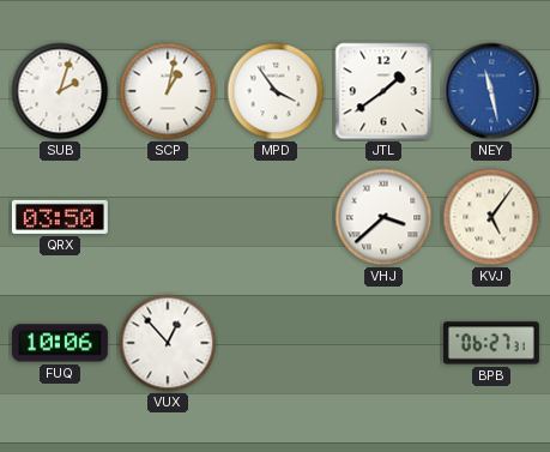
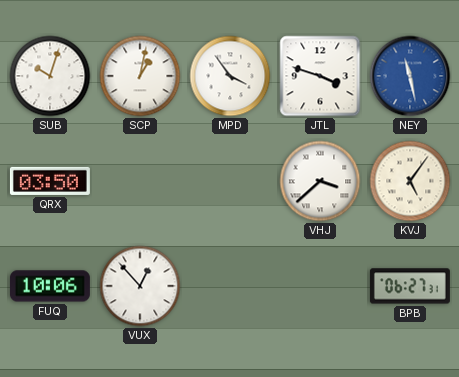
SUB: 2:03 -> 10:03 (50, 76)
JTL: 1:39 -> 3:48 (320, 76)
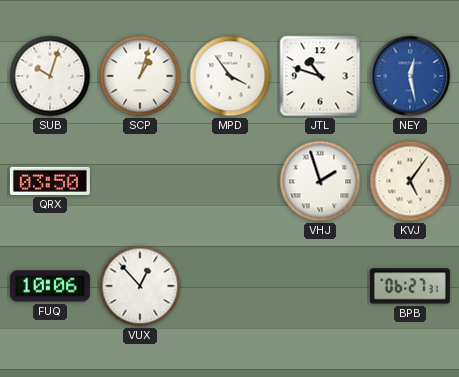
SCP: 1:02 -> 1:03 (140, 76)
JTL: 3:48 -> 10:48 (320, 76)
NEY: 11:28 -> 12:28 (410, 76)
VHJ: 3:38 -> 1:57 (320, 181)
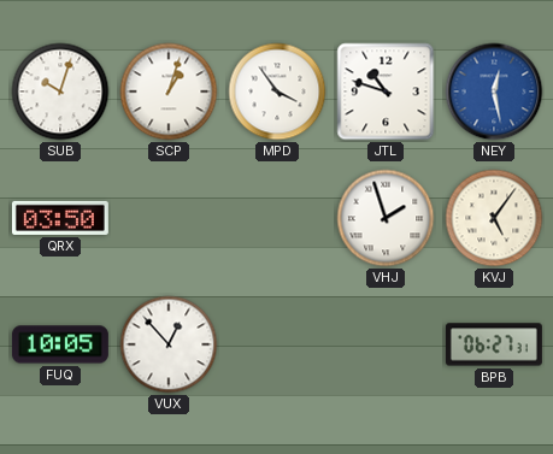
FUQ: 10:06 -> 10:05 (60, 344)
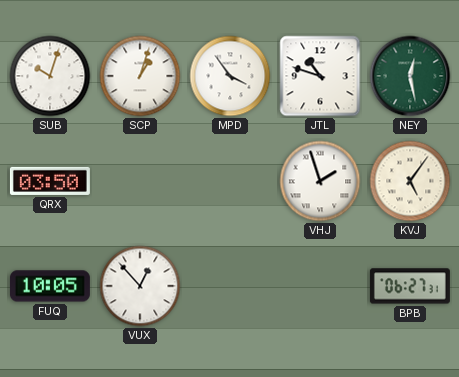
NEY dial: blue -> green (410, 76)
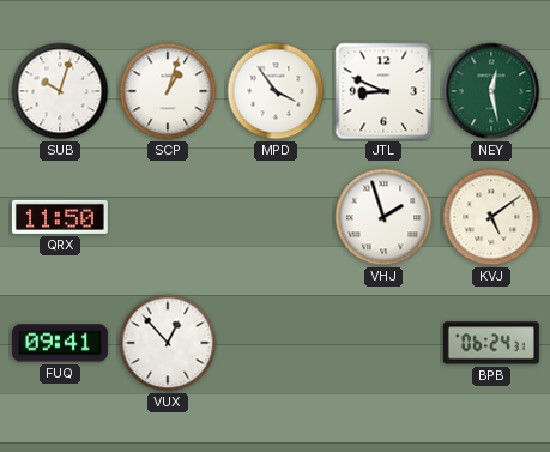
JTL: 10:48 -> 8:49 (383, 91)
QRX: 03:50 -> 11:50 (60, 217)
KVJ: 5:06 -> 5:09 (491, 217)
FUQ: 10:05 -> 09:41 (60, 343)
BPB: 06:27 -> 06:24 (491, 343)
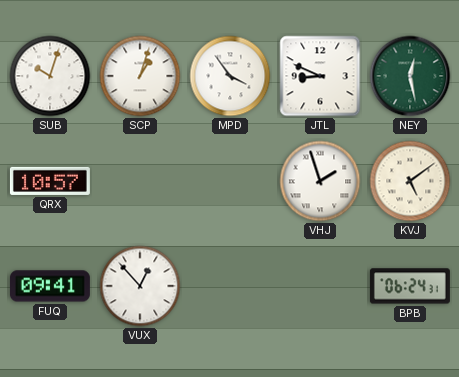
QRX: 11:50 -> 10:57 (50, 181)
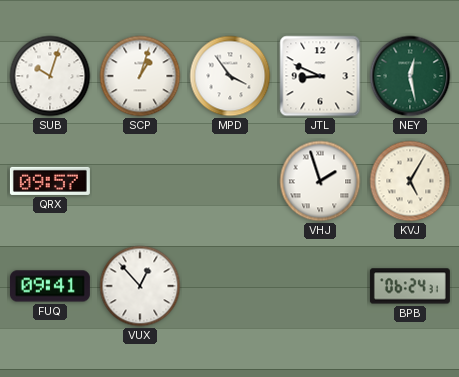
QRX: 10:57 -> 09:57 (50, 181)
KVJ: 5:09 -> 5:05 (410, 181)
